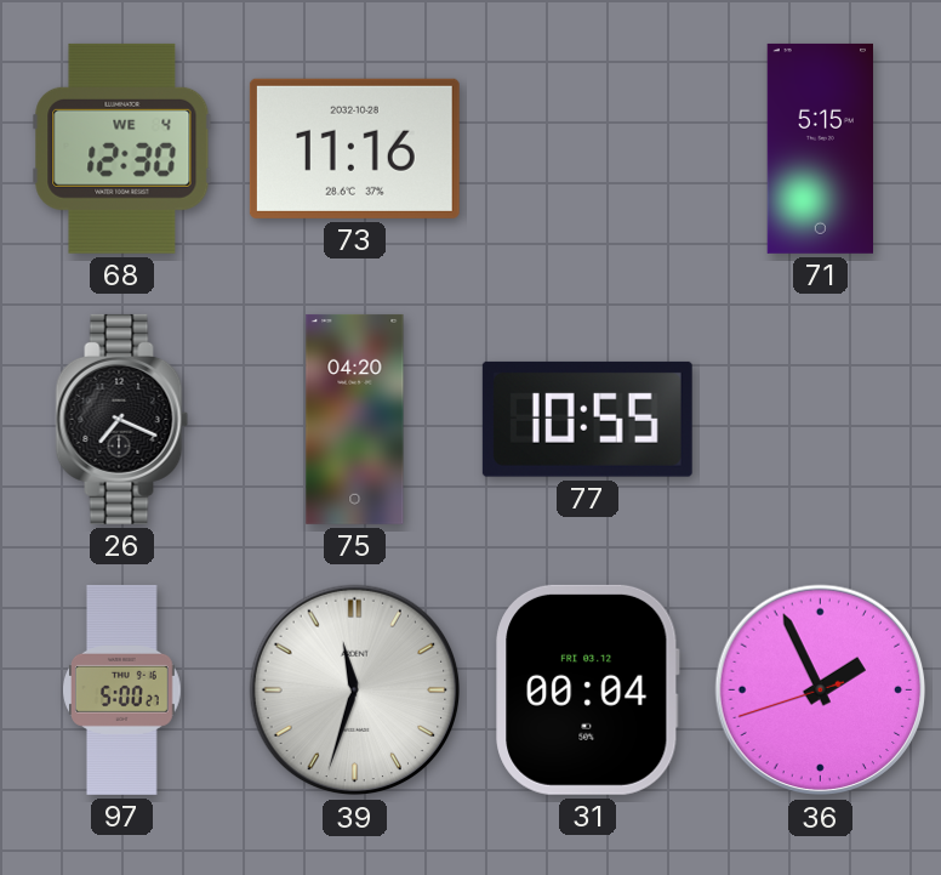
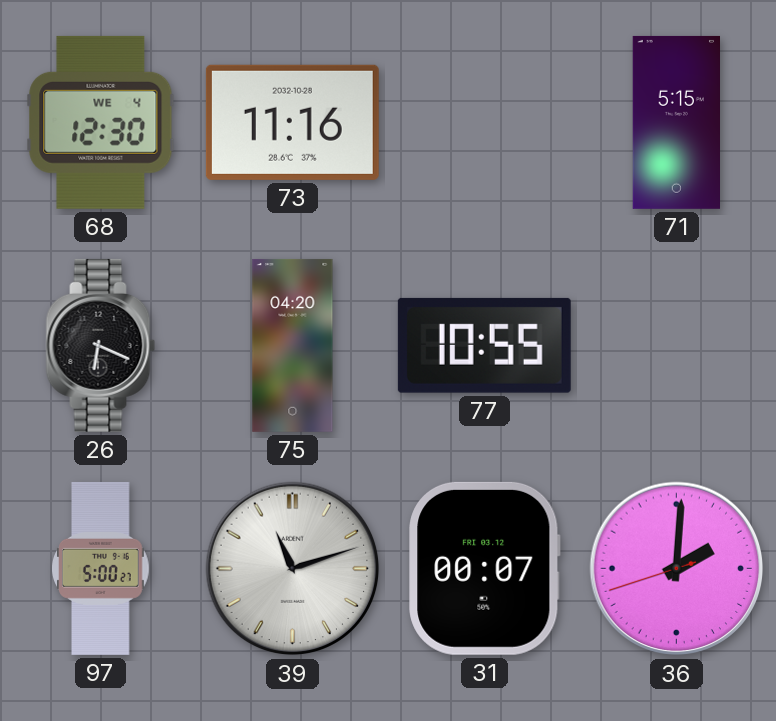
26: 7:19 -> 6:19 (101, 345)
39: 11:33 -> 11:12 (293, 569)
31: 00:04 -> 00:07 (485, 568)
36: 1:55 -> 2:00 (677, 569)
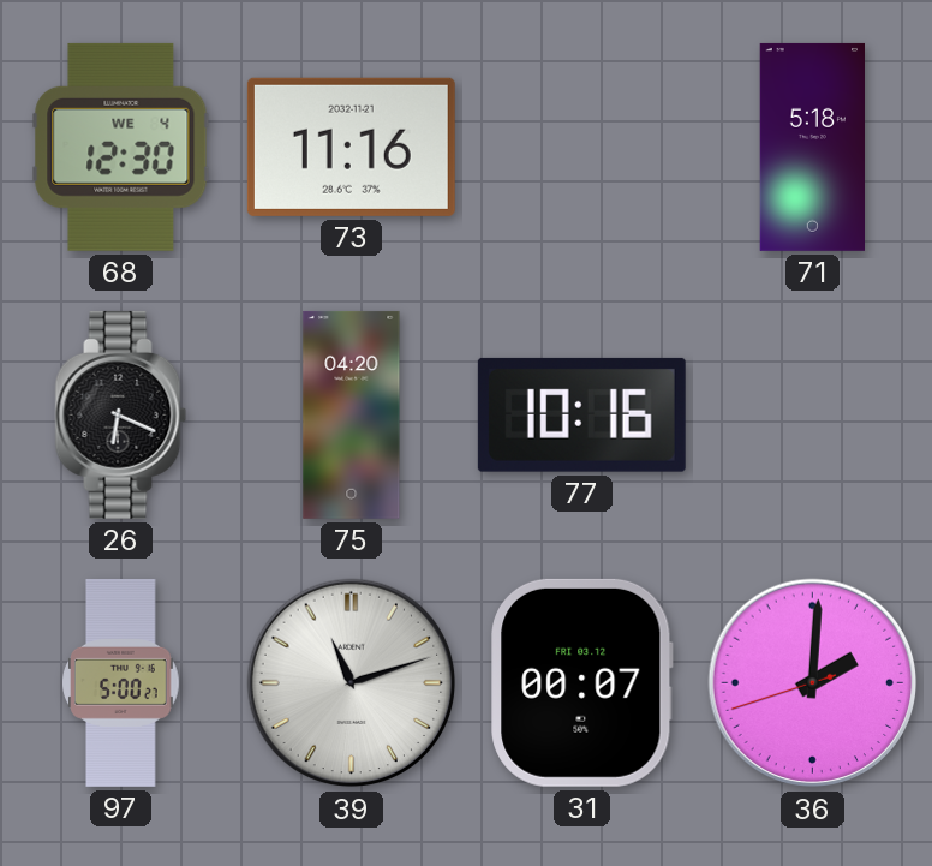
73 date: 2032-10-28 -> 2032-11-21 (351, 147)
71: 5:15 -> 5:18 (812, 147)
77: 10:55 -> 10:16 (581, 414)
